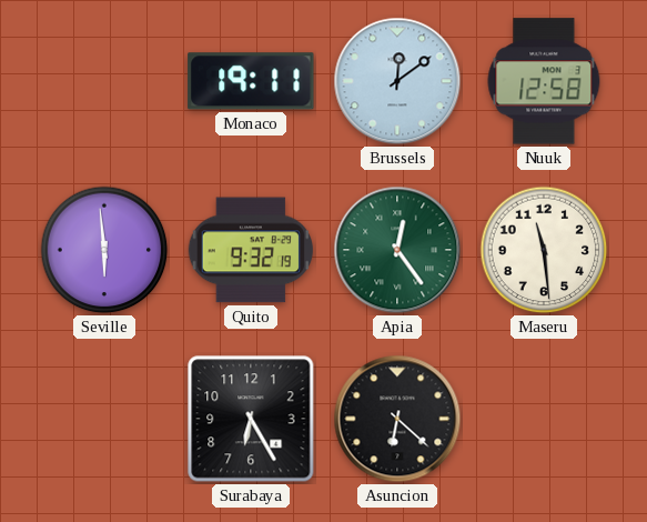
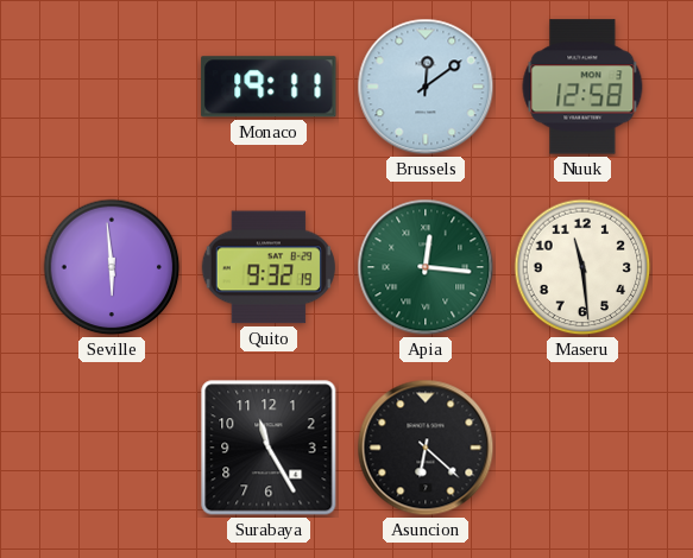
Apia: 12:24 -> 12:16 (426, 267)
Surabaya: 6:25 -> 11:25 (269, 448)
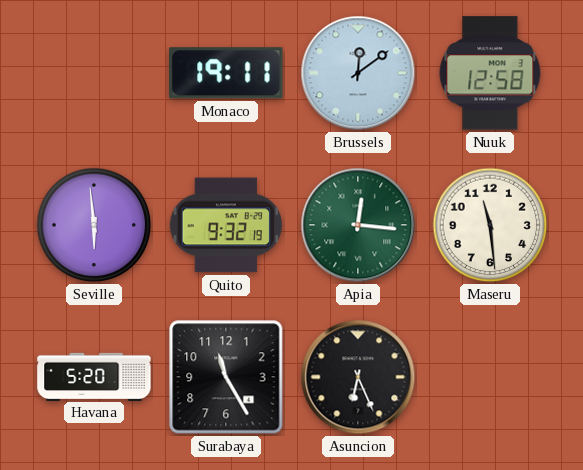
Havana: none -> 5:20 (94, 376)
Asuncion: 6:22 -> 6:26 (358, 377)
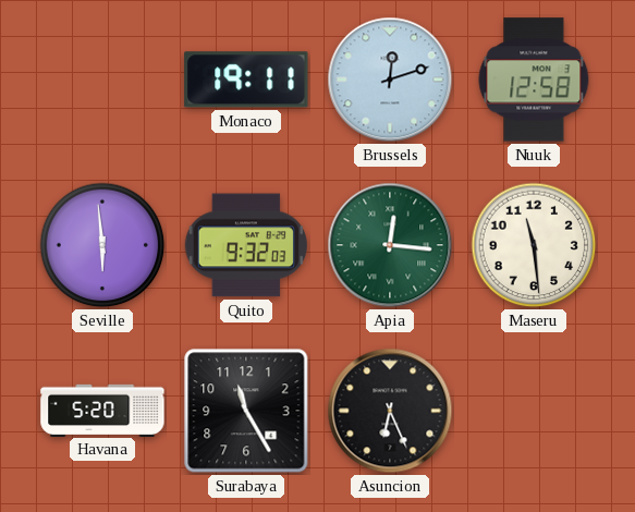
Brussels: 12:09 -> 12:12 (390, 80)
Quito: 9:32:19 -> 9:32:03 (246, 245)
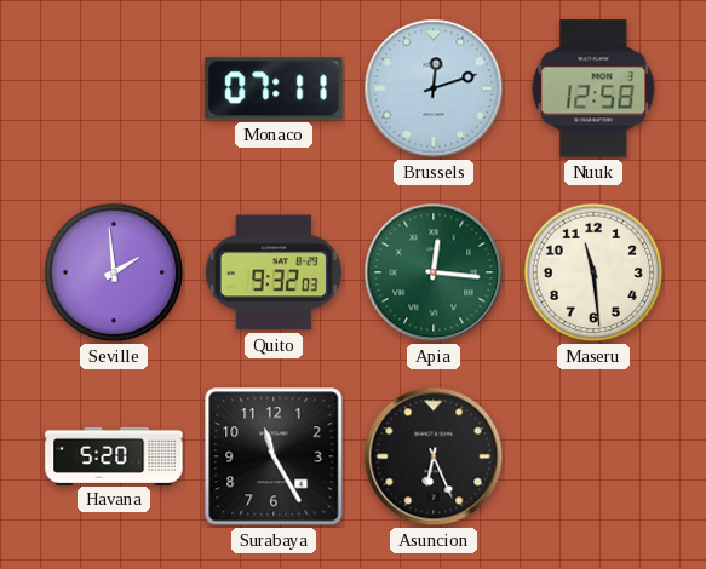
Monaco: 19:11 -> 07:11 (274, 88)
Seville: 5:59 -> 1:59 (114, 272)
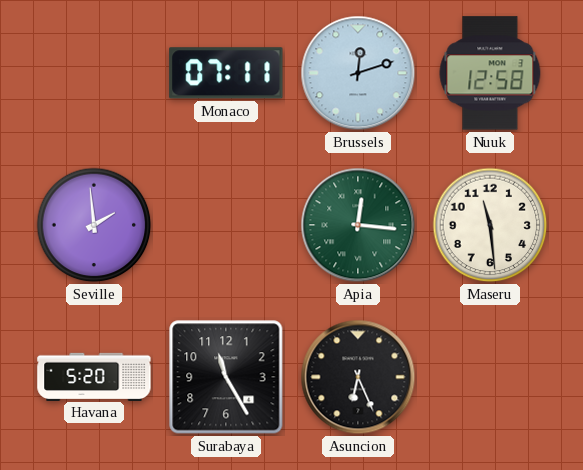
Quito: 9:32 -> none (274, 272)
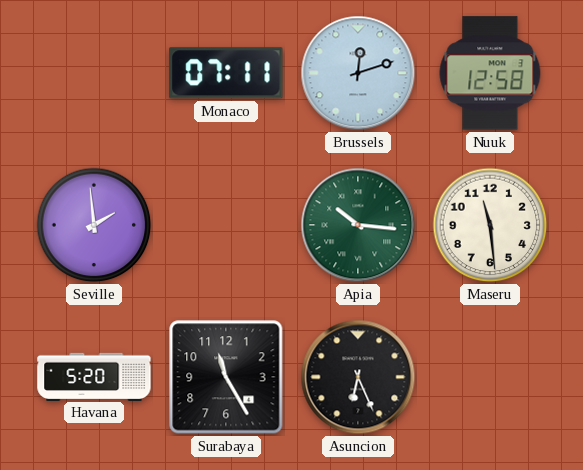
Apia: 12:16 -> 10:16 (358, 225)
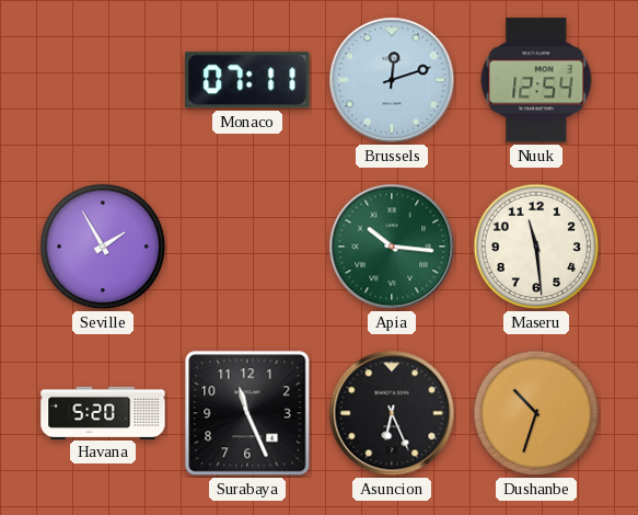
Nuuk: 12:58 -> 12:54 (536, 80)
Seville: 1:59 -> 1:55 (103, 247)
Surabaya: 11:25 -> 11:26 (247, 413)
Dushanbe: none -> 10:33 (536, 413)
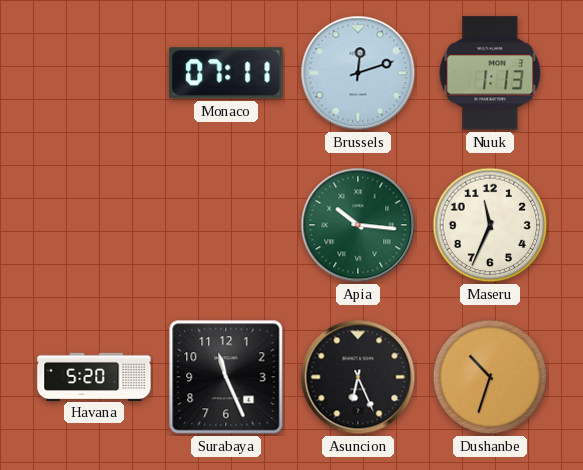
Nuuk: 12:54 -> 1:13 (490, 73)
Seville: 1:55 -> none (103, 247)
Maseru: 11:29 -> 11:34 (490, 225)
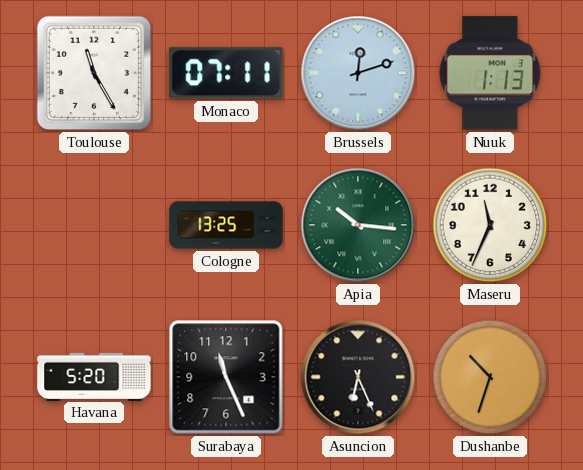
Toulouse: none -> 11:25 (94, 73)
Cologne: none -> 13:25 (226, 225)
